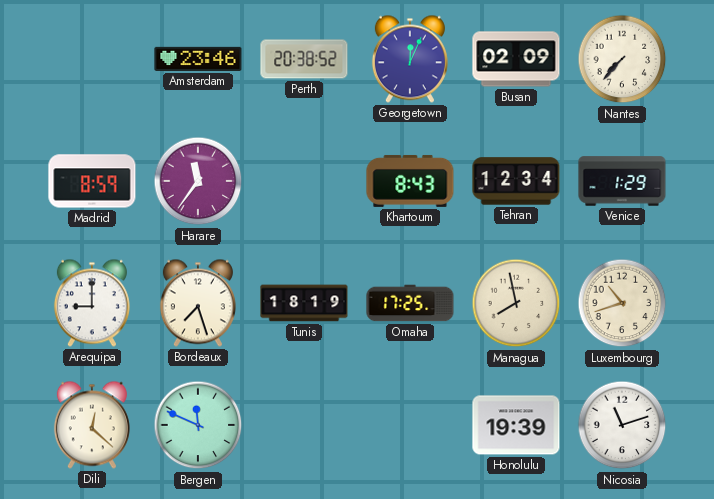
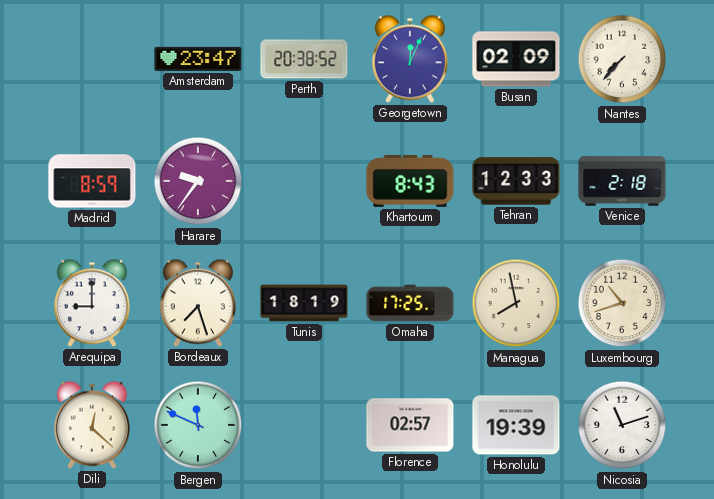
Amsterdam: 23:46 -> 23:47 (198, 59)
Harare: 11:36 -> 9:36 (198, 181)
Tehran: 12:34 -> 12:33 (516, 181)
Venice: 1:29 -> 2:18 (622, 181)
Florence: none -> 02:57 (410, 425)
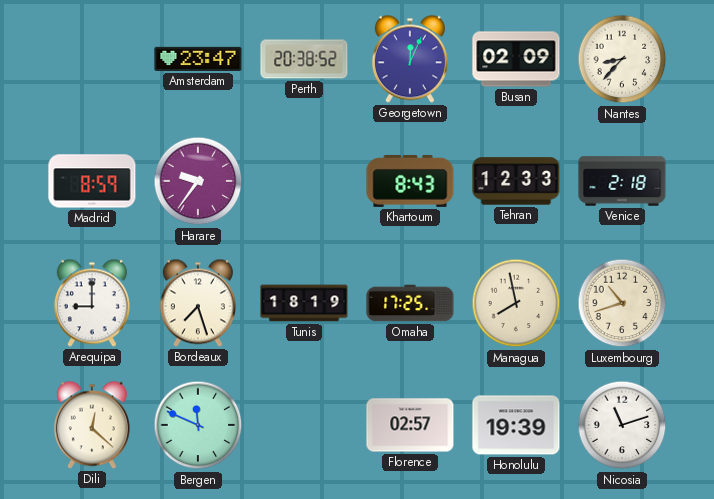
Nantes: 7:37 -> 8:37 (622, 59)
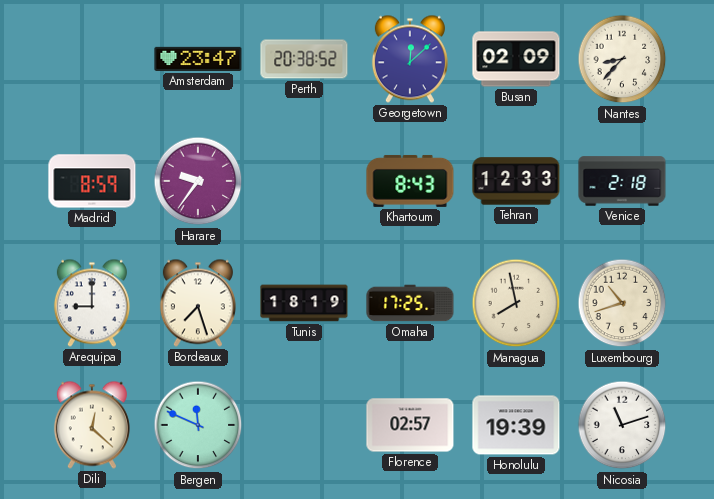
Georgetown: 12:04 -> 12:08 (410, 59)
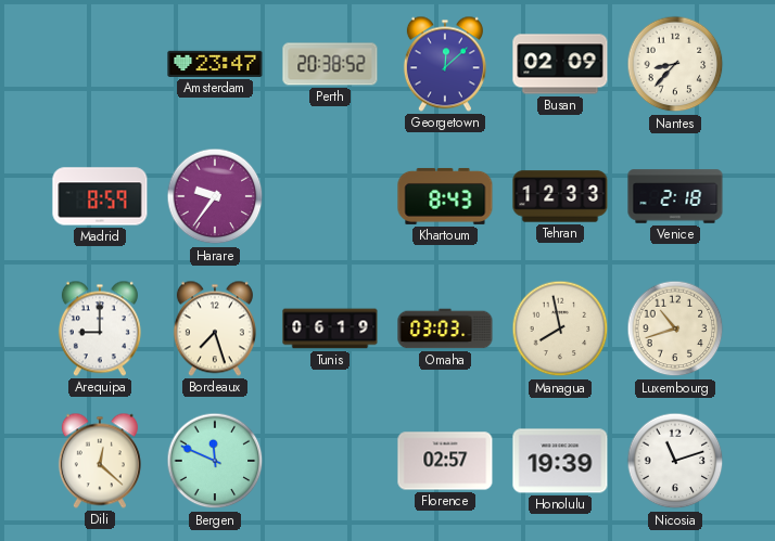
Tunis: 18:19 -> 06:19 (330, 329)
Omaha: 17:25 -> 03:03 (445, 329)
